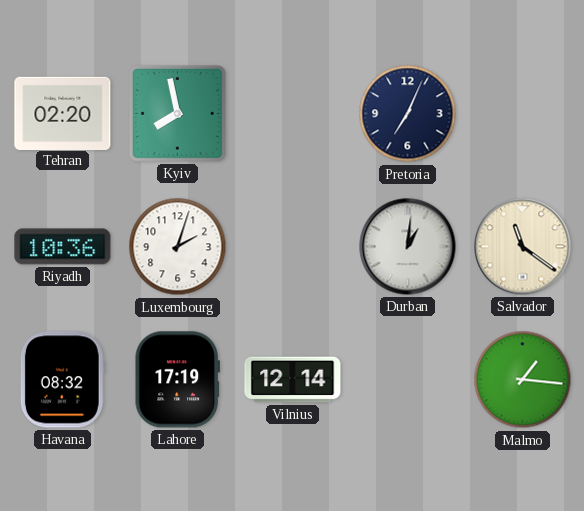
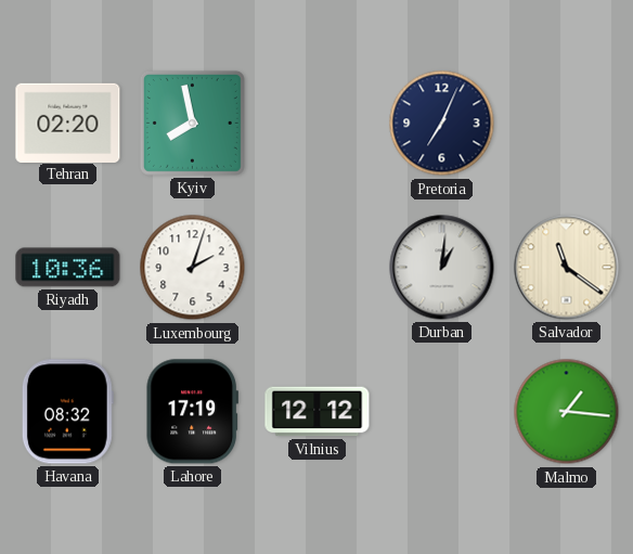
Vilnius: 12:14 -> 12:12 (318, 412)
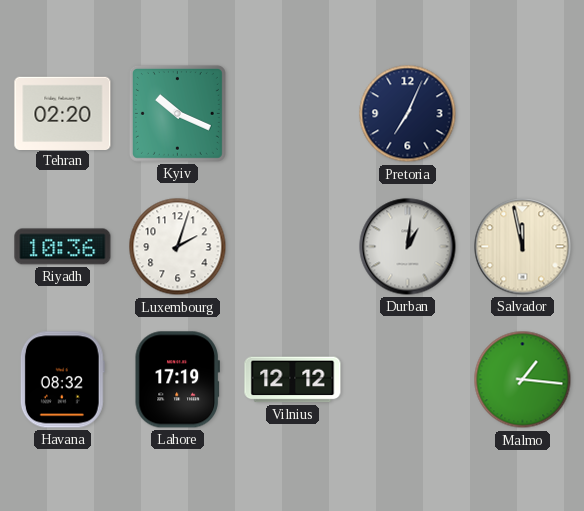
Kyiv: 7:58 -> 10:19 (177, 113)
Salvador: 11:21 -> 11:58 (523, 247)
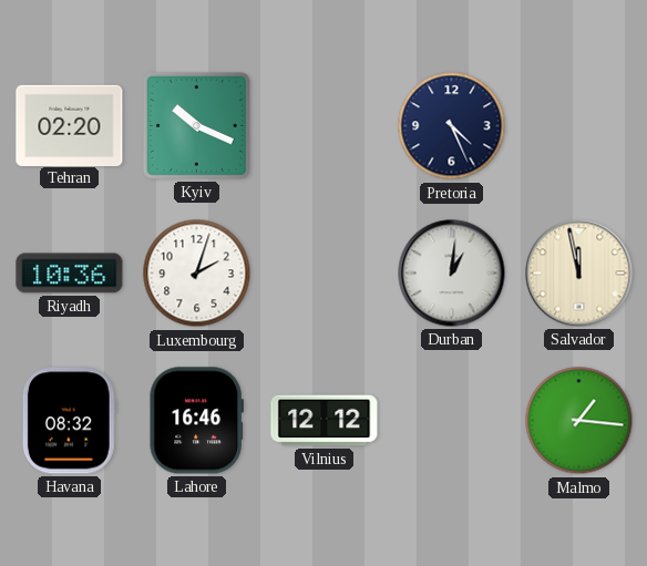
Pretoria: 7:04 -> 4:26 (452, 126)
Lahore: 17:19 -> 16:46 (196, 421)
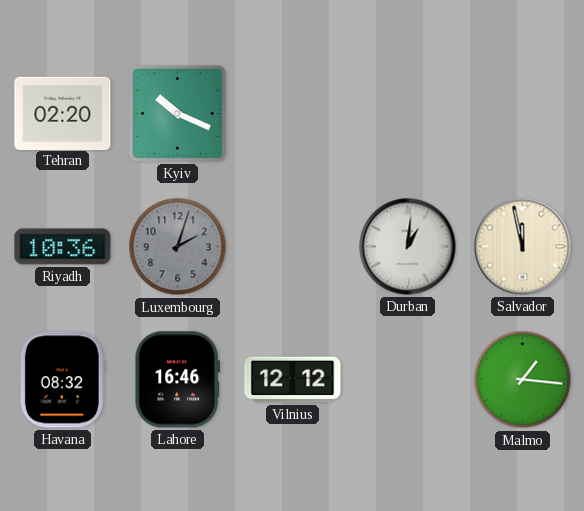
Pretoria: 4:26 -> none (452, 126)
Luxembourg dial: white -> grey (178, 247)
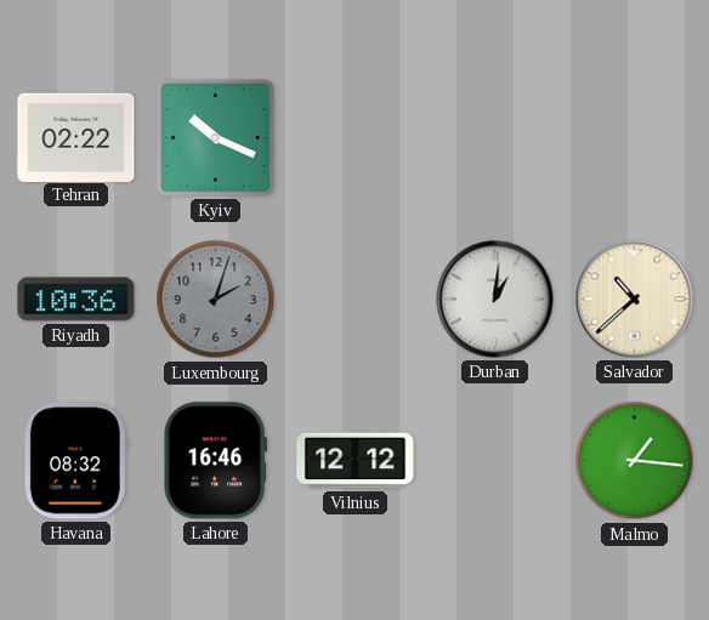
Tehran: 02:20 -> 02:22 (76, 137)
Salvador: 11:58 -> 10:38 (635, 300)
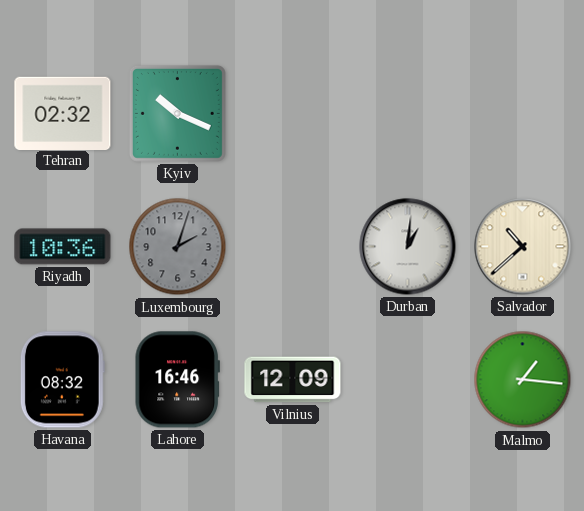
Tehran: 02:22 -> 02:32 (63, 113)
Vilnius: 12:12 -> 12:09 (293, 380)
